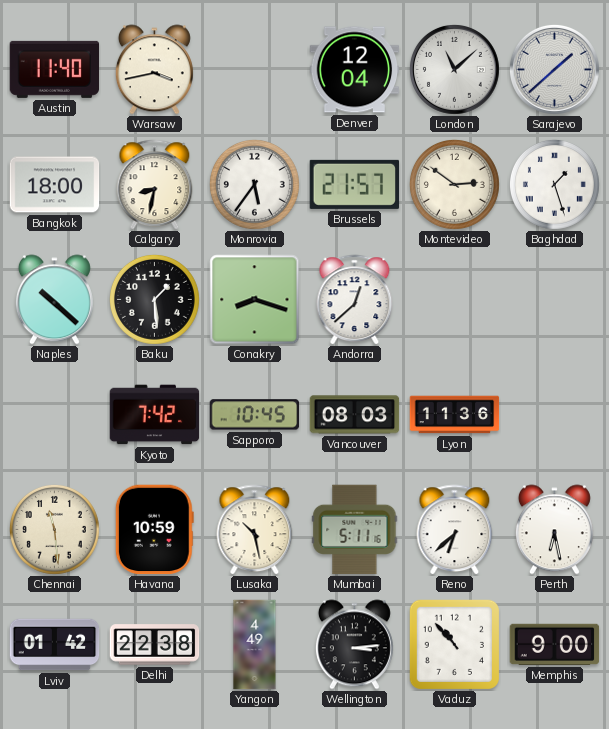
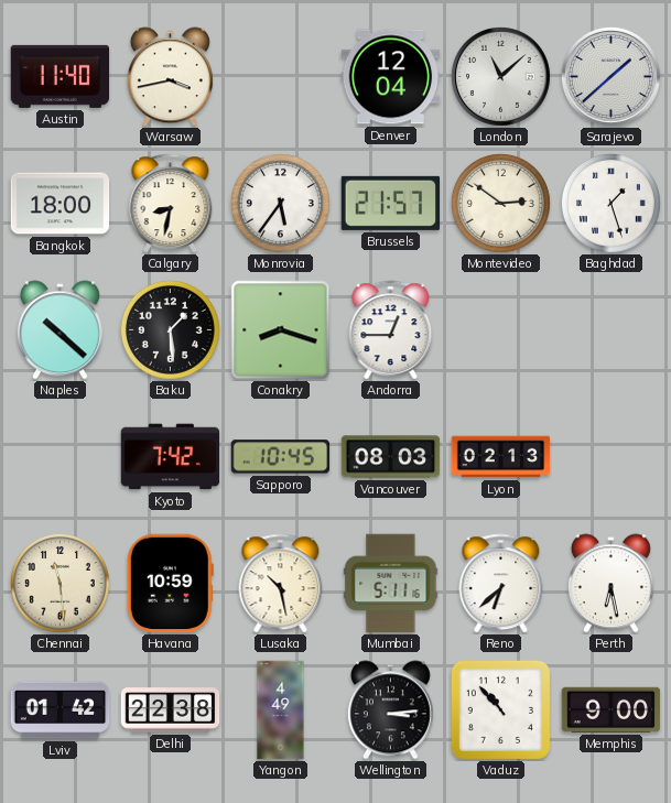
Andorra: 12:38 -> 12:45 (391, 330)
Lyon: 11:36 -> 02:13 (501, 457)
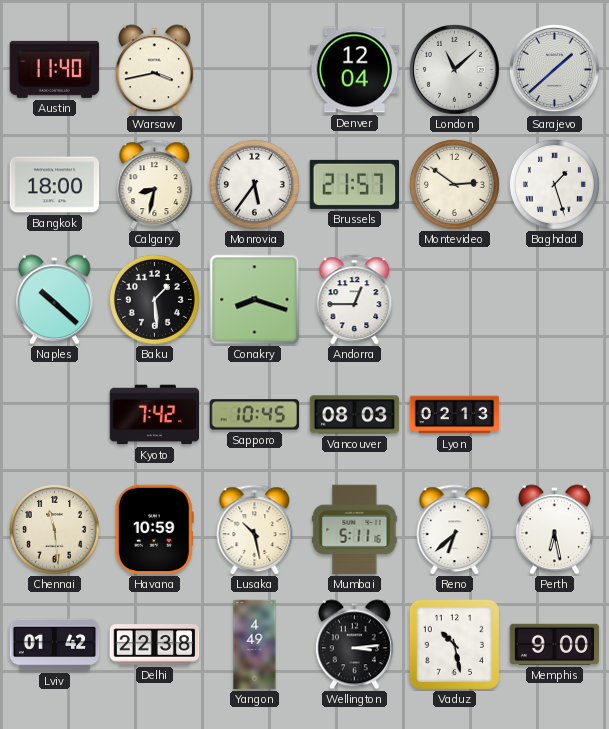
Vaduz: 10:53 -> 10:28 (454, 644)
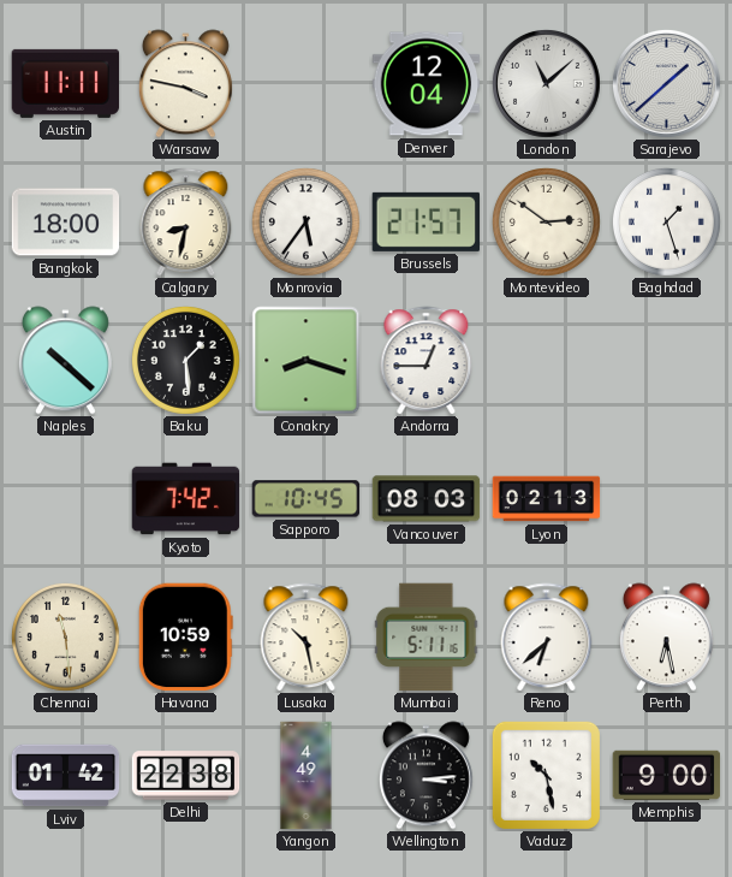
Austin: 11:40 -> 11:11 (66, 83)
Warsaw: 3:43 -> 3:47 (185, 84)
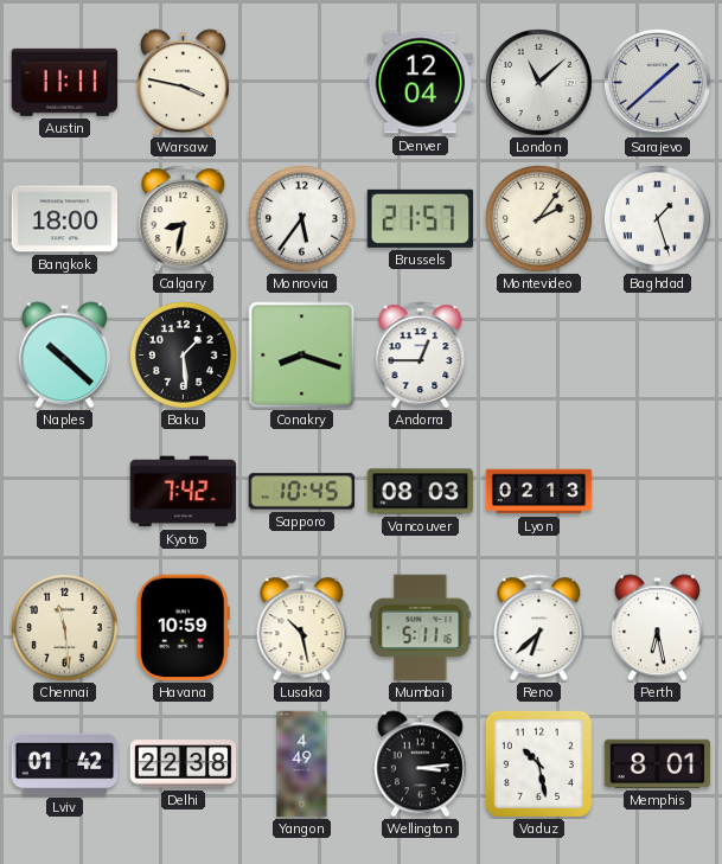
Montevideo: 2:51 -> 2:06 (538, 218)
Memphis: 9:00 -> 8:01 (658, 763)
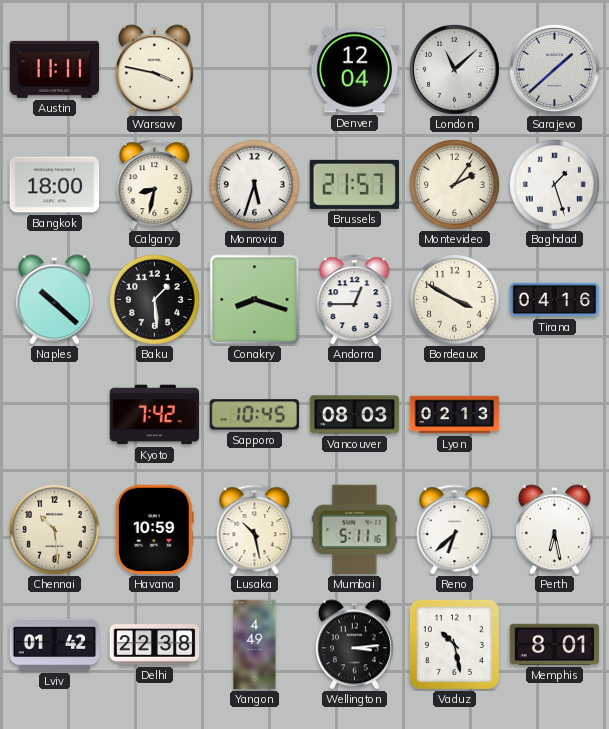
Monrovia: 5:36 -> 5:33 (254, 184)
Bordeaux: none -> 3:50 (454, 299)
Tirana: none -> 04:16 (555, 300)
Chennai: 11:29 -> 10:29 (54, 529)
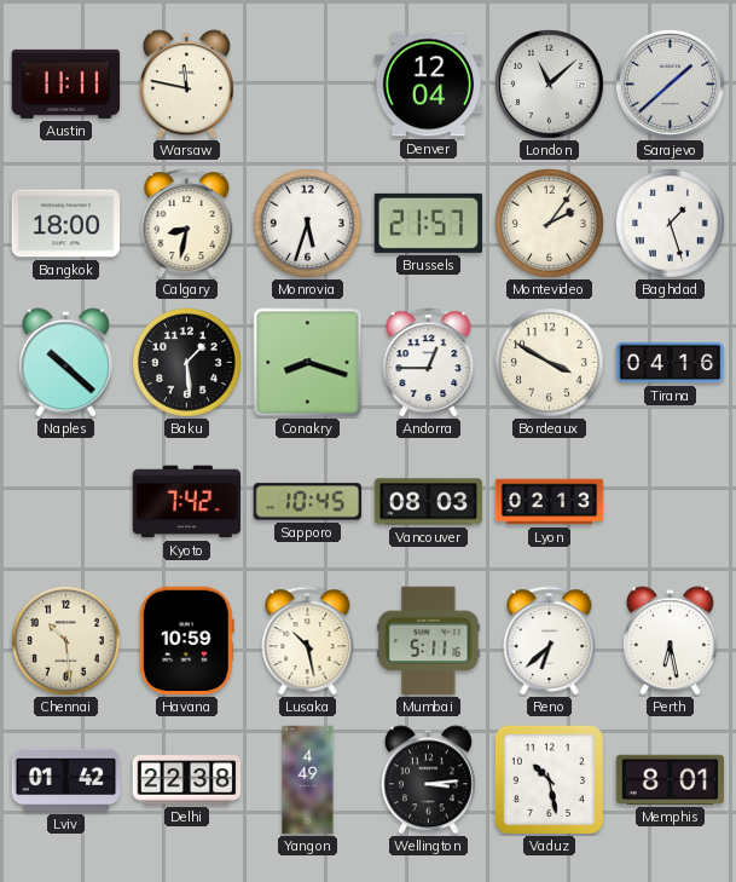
Warsaw: 3:47 -> 11:47 (186, 85)
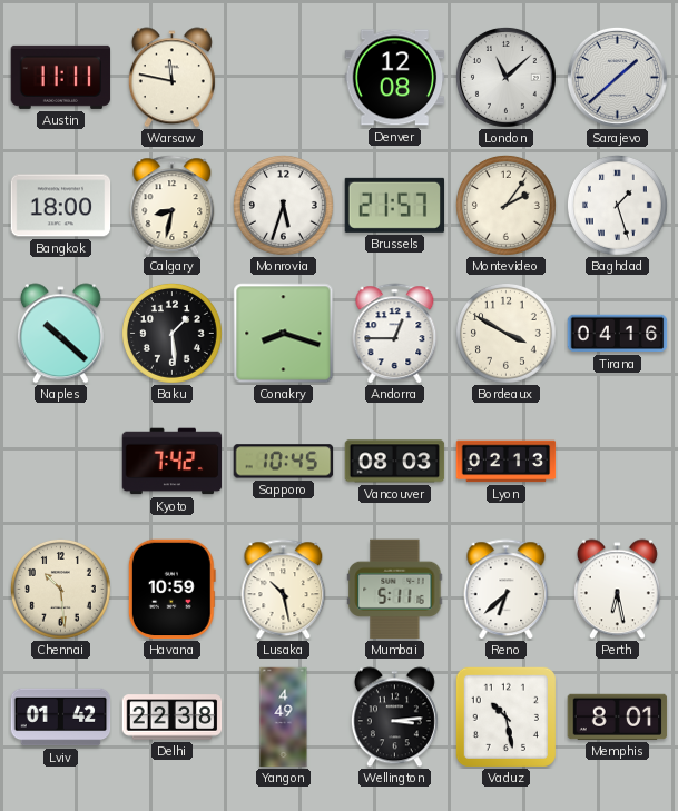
Denver: 12:04 -> 12:08 (395, 78)
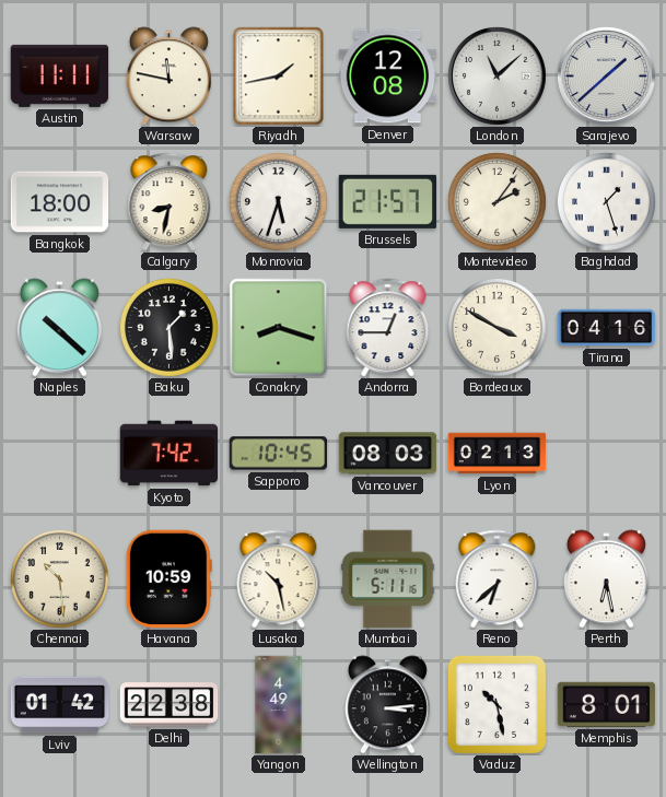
Riyadh: none -> 1:43 (279, 77)
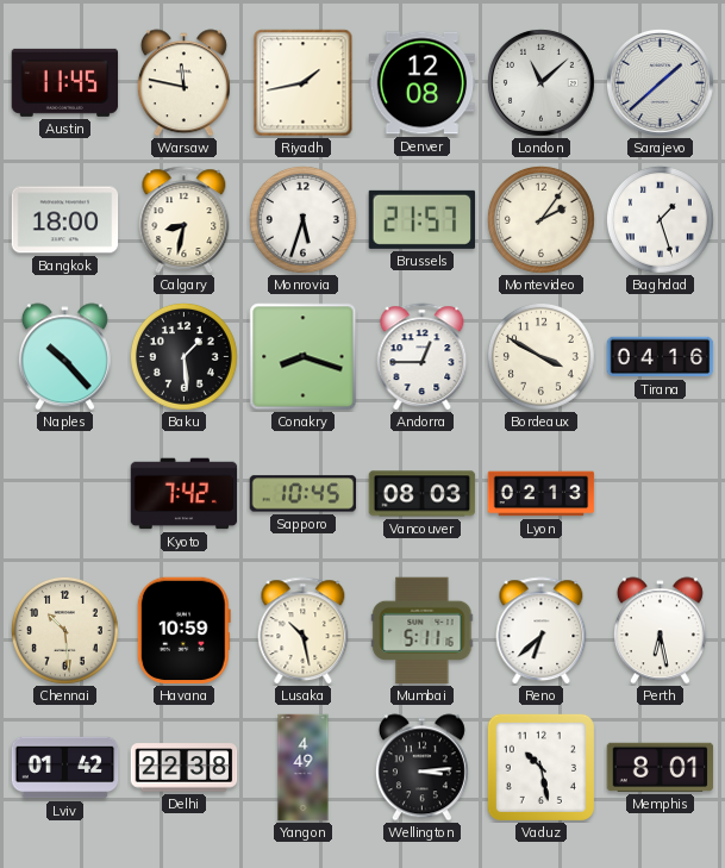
Austin: 11:11 -> 11:45 (65, 82)
Naples: 10:22 -> 10:23 (64, 357)
